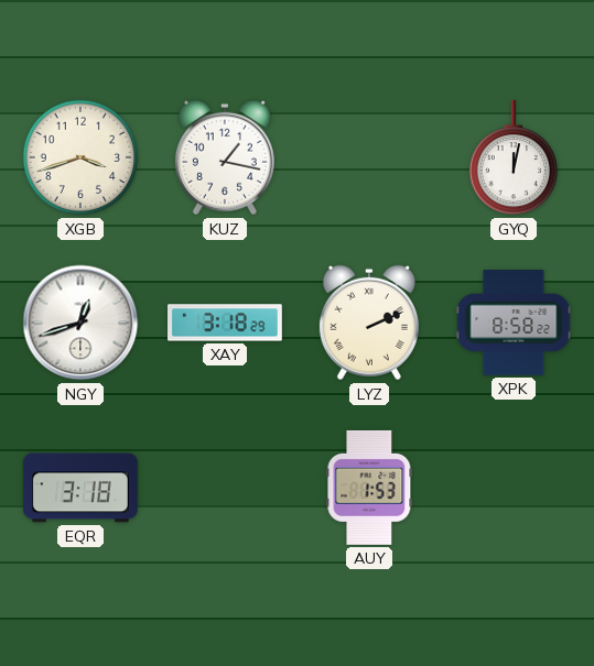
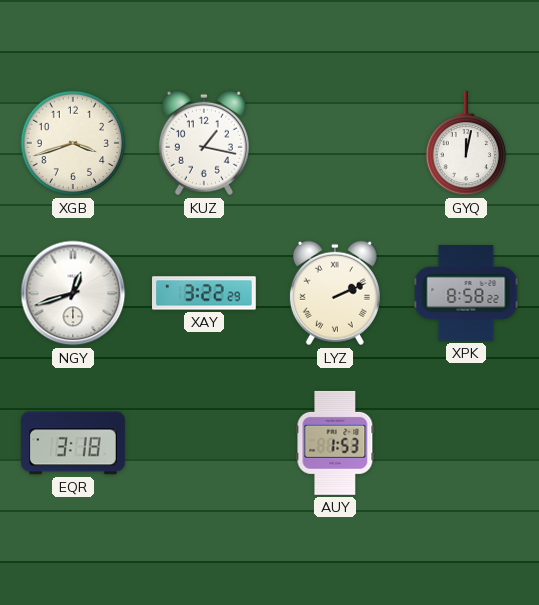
XAY: 3:18 -> 3:22 (205, 293)
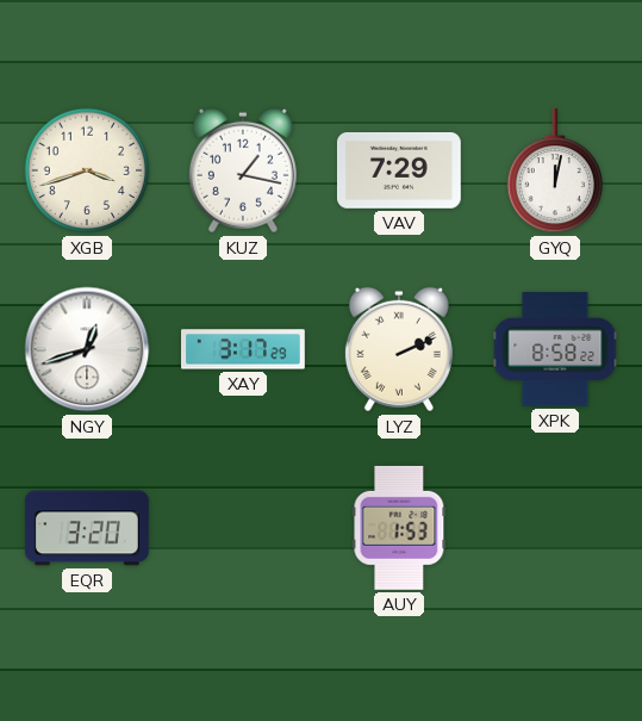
VAV: none -> 7:29 (399, 170)
XAY: 3:22 -> 3:17 (244, 349)
EQR: 3:18 -> 3:20 (87, 528)
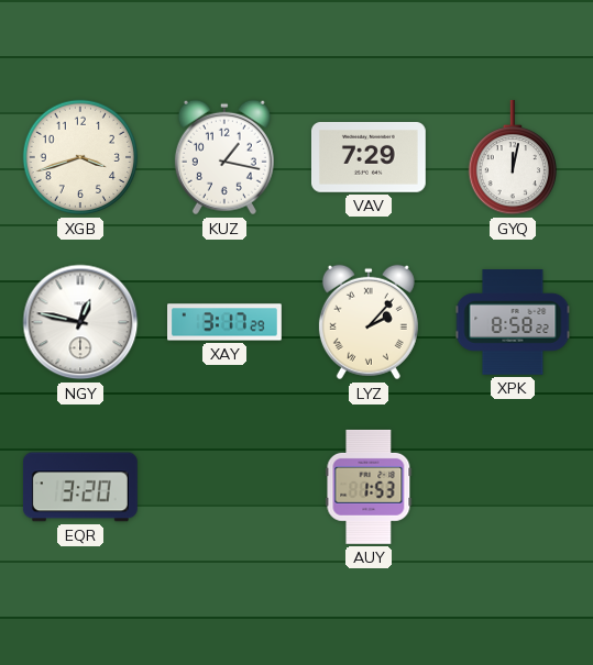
NGY: 12:42 -> 12:47 (80, 322)
LYZ: 2:11 -> 2:07 (369, 322)
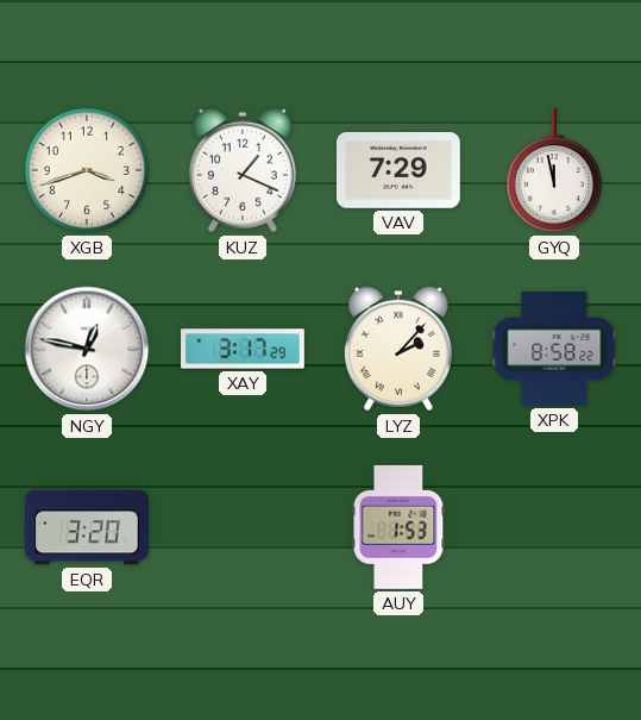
KUZ: 1:17 -> 1:19 (243, 170)
GYQ: 12:02 -> 11:58 (553, 170)
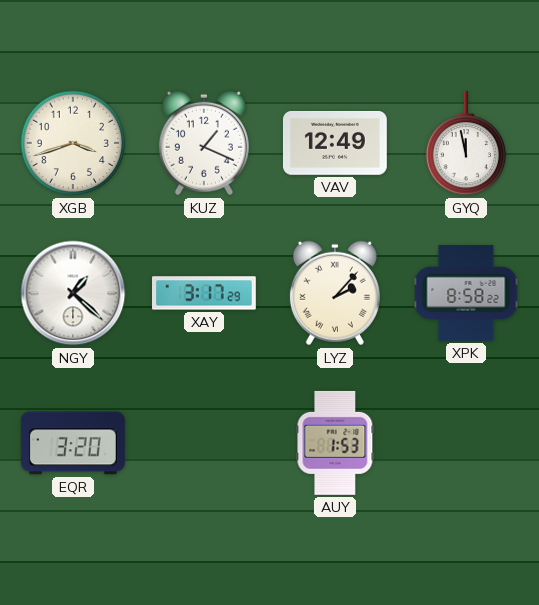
VAV: 7:29 -> 12:49 (335, 143)
NGY: 12:47 -> 1:22 (73, 293)
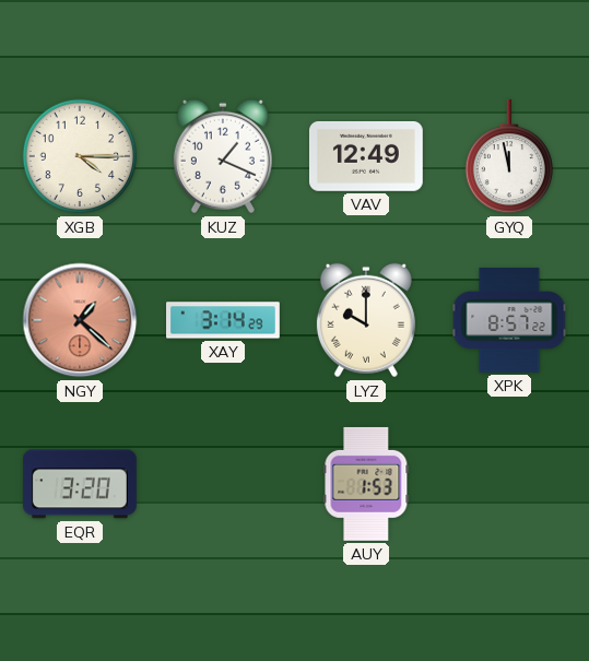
XGB: 3:42 -> 4:15 (80, 156)
NGY dial: white -> salmon (80, 320)
XAY: 3:17 -> 3:14 (224, 320)
LYZ: 2:07 -> 10:00 (366, 320)
XPK: 8:58 -> 8:57 (509, 320)
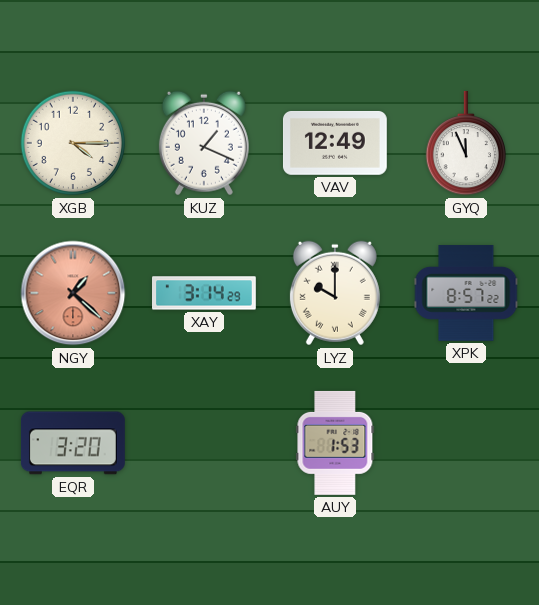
GYQ: 11:58 -> 11:56 (465, 143)
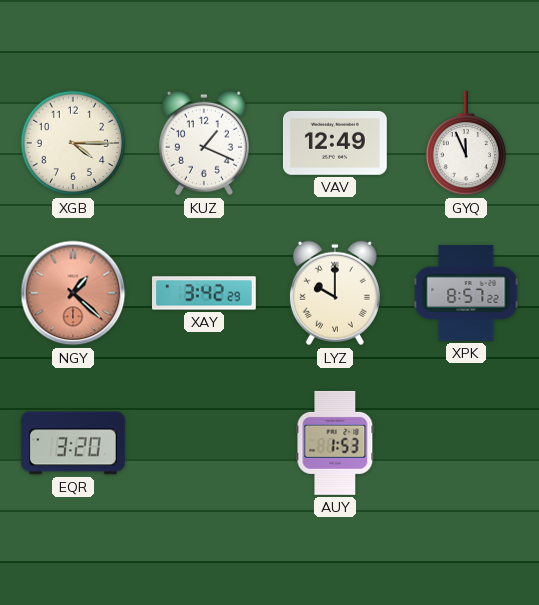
XAY: 3:14 -> 3:42 (205, 293)
